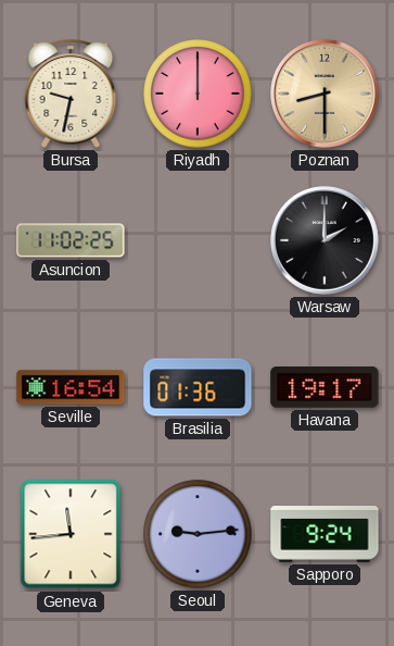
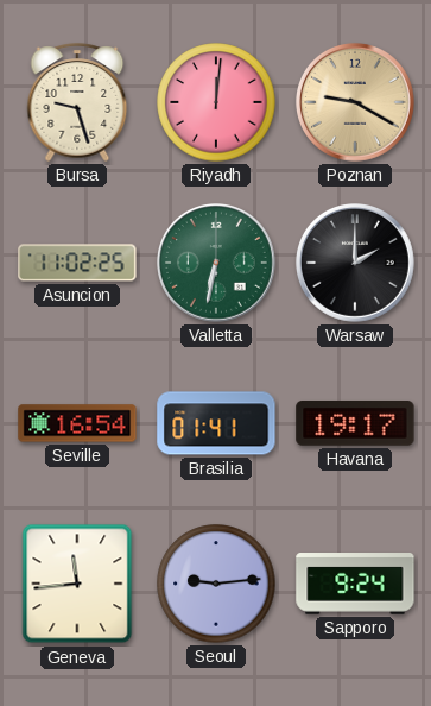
Bursa: 9:32 -> 9:27 (77, 102)
Riyadh: 12:00 -> 12:01 (216, 102)
Poznan: 8:30 -> 9:20 (356, 103)
Valletta: none -> 6:32 (217, 264)
Brasilia: 01:36 -> 01:41 (216, 423)
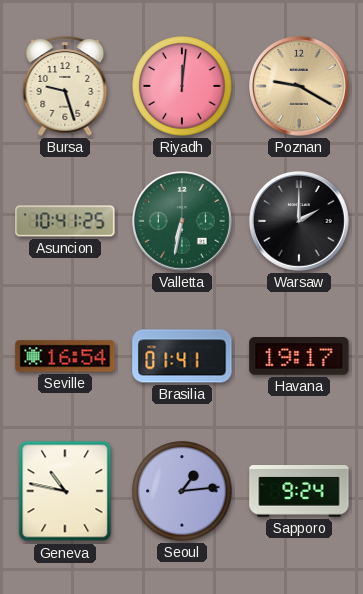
Asuncion: 11:02 -> 10:41 (65, 221)
Geneva: 11:44 -> 10:47 (65, 491)
Seoul: 9:14 -> 1:14 (182, 491)
